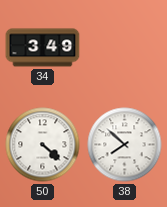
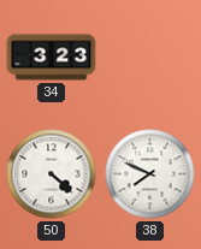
34: 3:49 -> 3:23 (52, 58)
38: 7:52 -> 7:49 (150, 174)
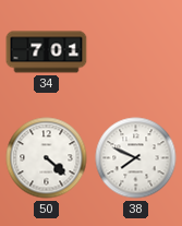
34: 3:23 -> 7:01 (47, 52)
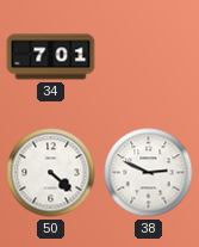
38: 7:49 -> 2:49 (149, 173)
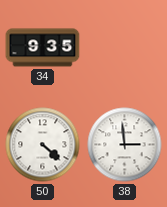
34: 7:01 -> 9:35 (43, 48)
38: 2:49 -> 2:59 (125, 145)
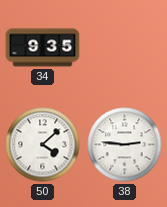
50: 4:22 -> 4:08 (43, 145)
38: 2:59 -> 2:46 (125, 145)
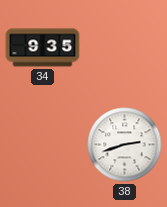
50: 4:08 -> none (43, 145)
38: 2:46 -> 2:42 (125, 145)
